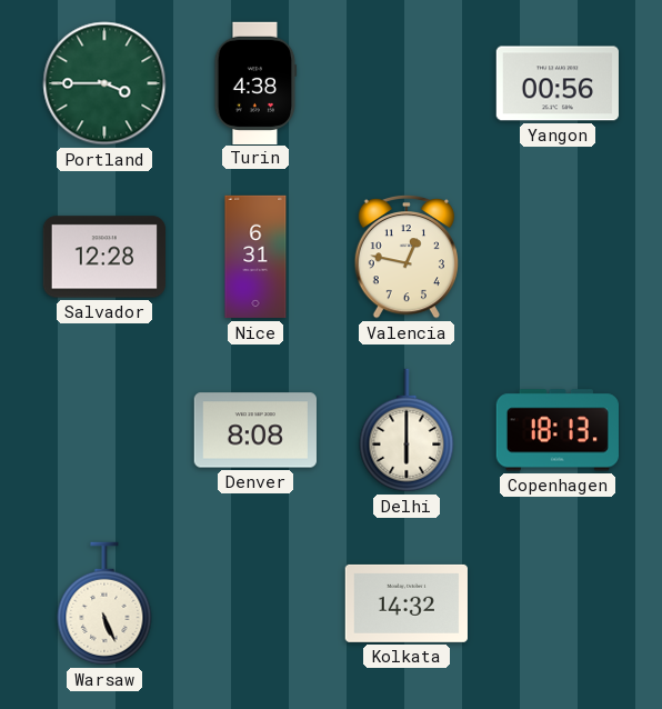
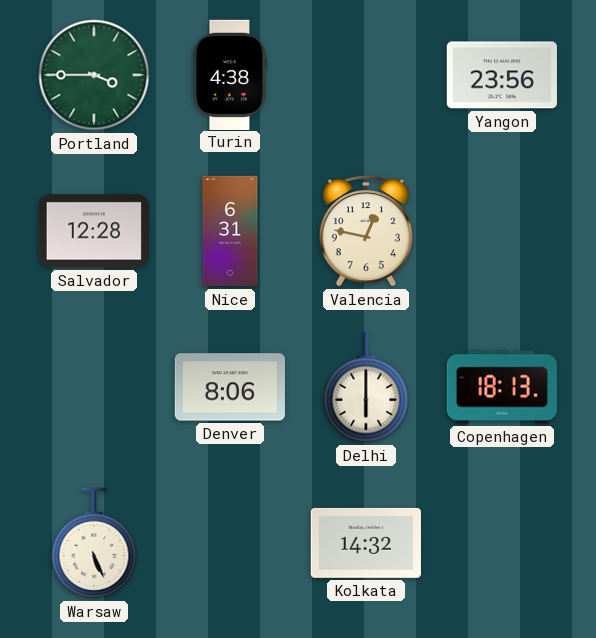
Yangon: 00:56 -> 23:56 (502, 75)
Denver: 8:08 -> 8:06 (230, 387)
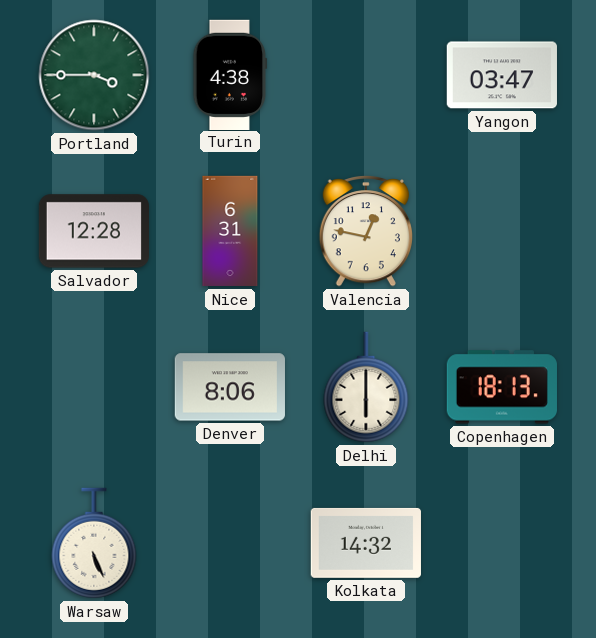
Yangon: 23:56 -> 03:47 (502, 75)
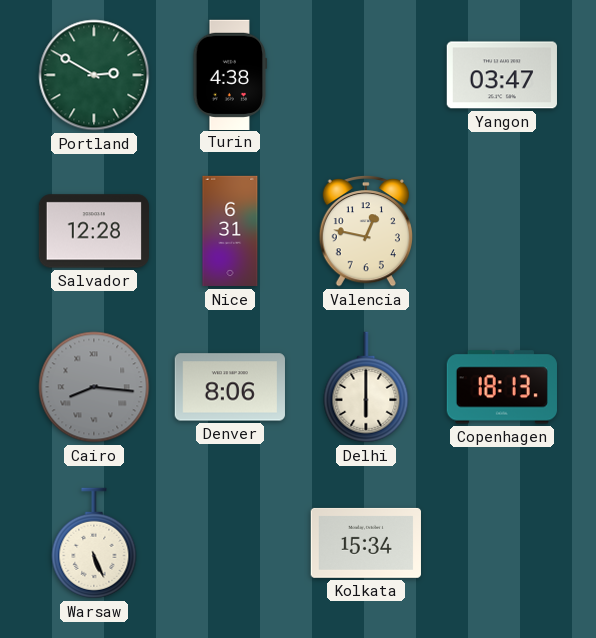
Portland: 3:45 -> 2:50 (94, 75)
Cairo: none -> 8:16 (94, 387)
Kolkata: 14:32 -> 15:34 (366, 543)
